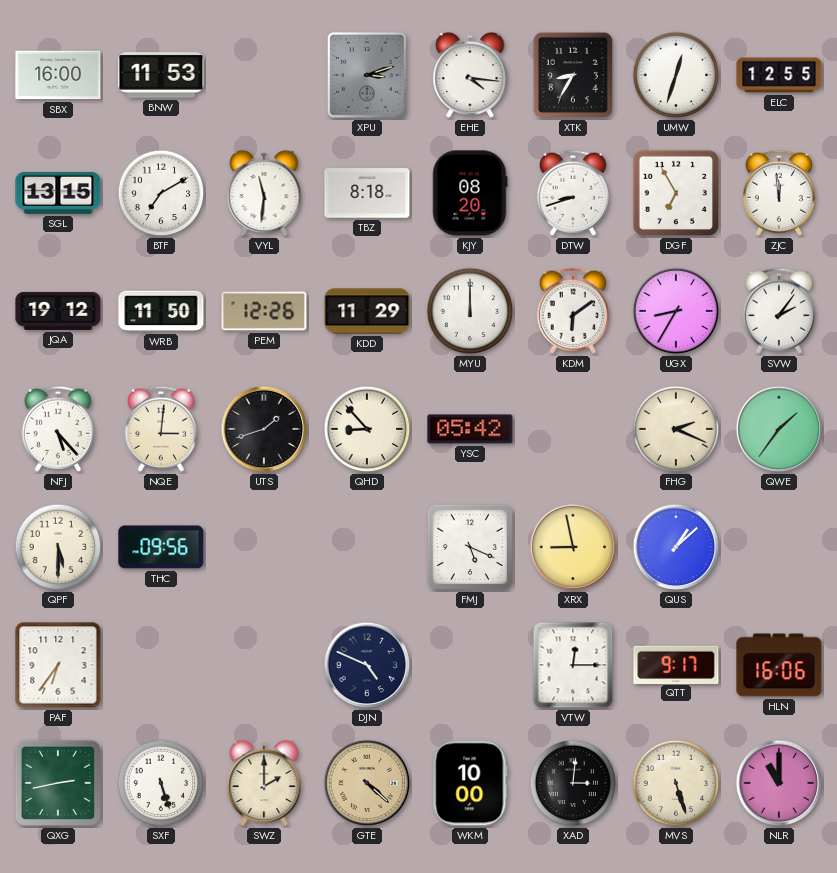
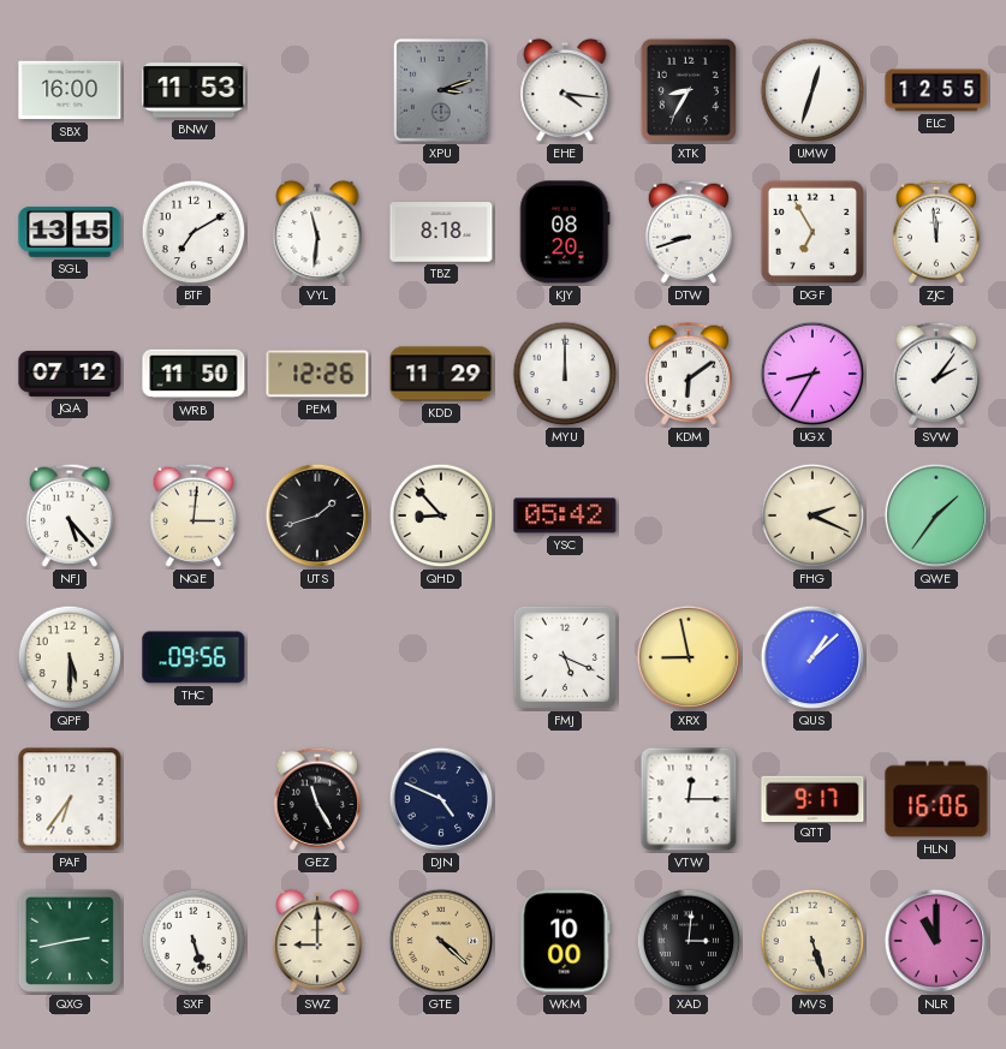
JQA: 19:12 -> 07:12 (70, 374)
GEZ: none -> 11:25 (316, 799)
SWZ: 2:00 -> 9:00 (317, 941)
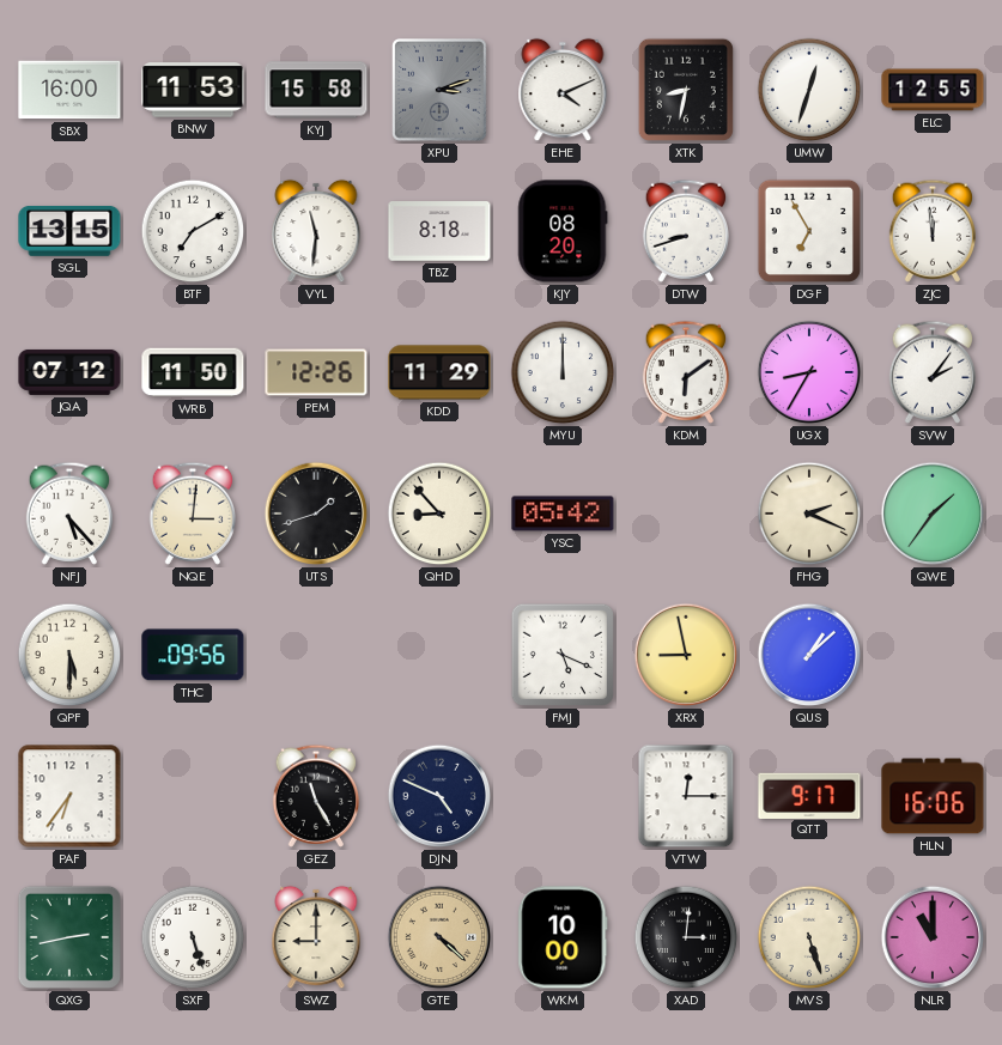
KYJ: none -> 15:58 (316, 90)
EHE: 4:16 -> 4:11 (563, 90)
XTK: 8:35 -> 8:32 (686, 90)
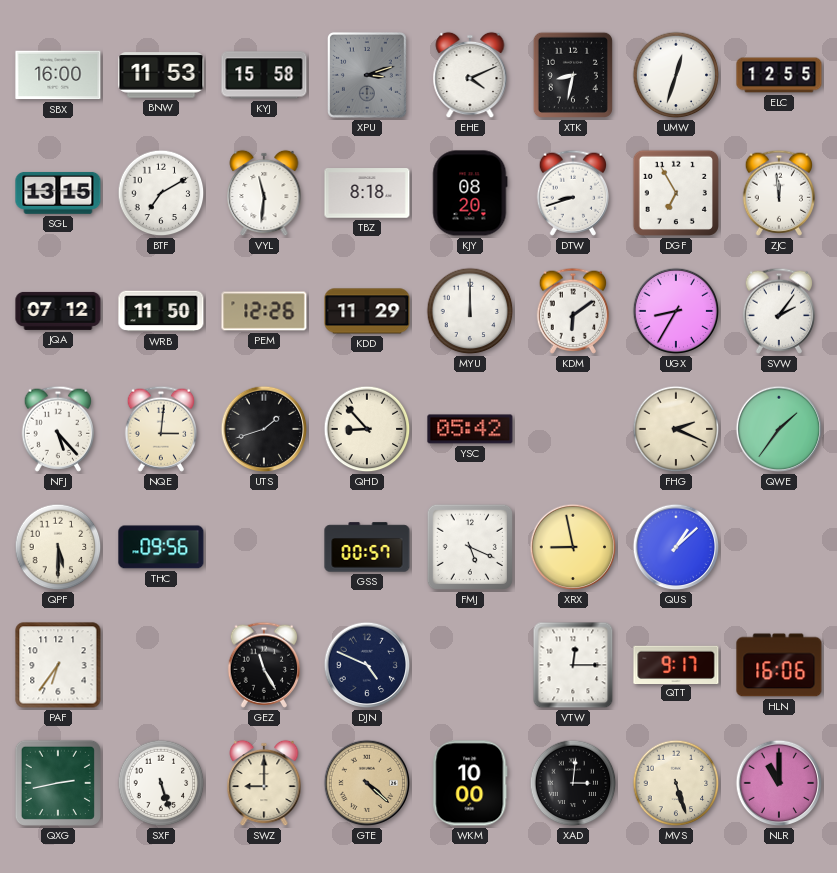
GSS: none -> 00:57 (367, 547)
